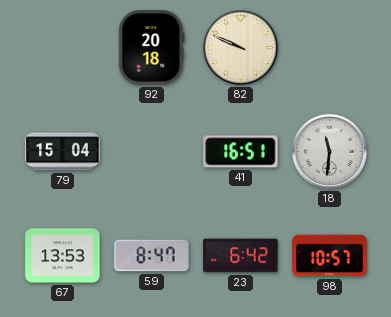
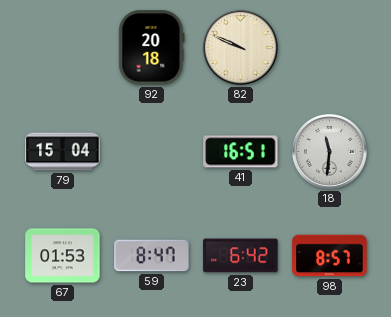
67: 13:53 -> 01:53 (63, 256)
98: 10:57 -> 8:57 (330, 256)
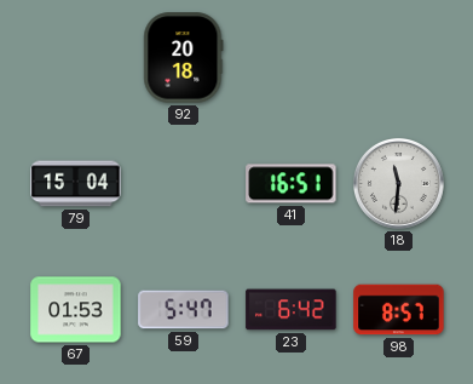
82: 9:49 -> none (241, 48)
59: 8:47 -> 5:47 (184, 310)
